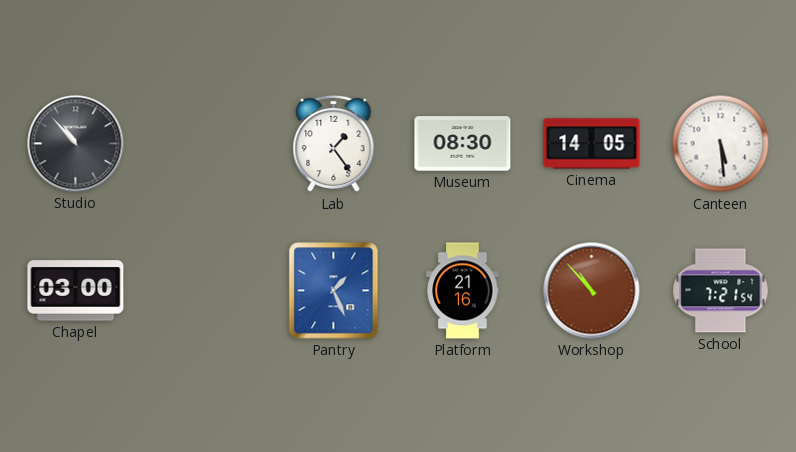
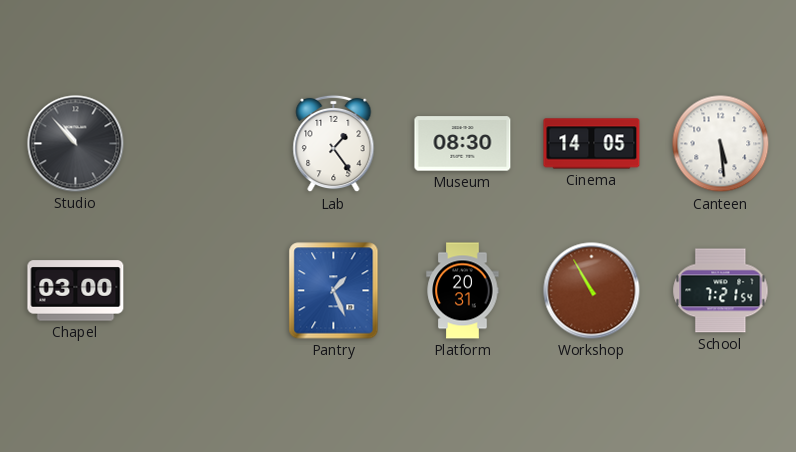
Platform: 21:16 -> 20:31 (463, 291)
Workshop: 10:53 -> 10:55 (592, 291)
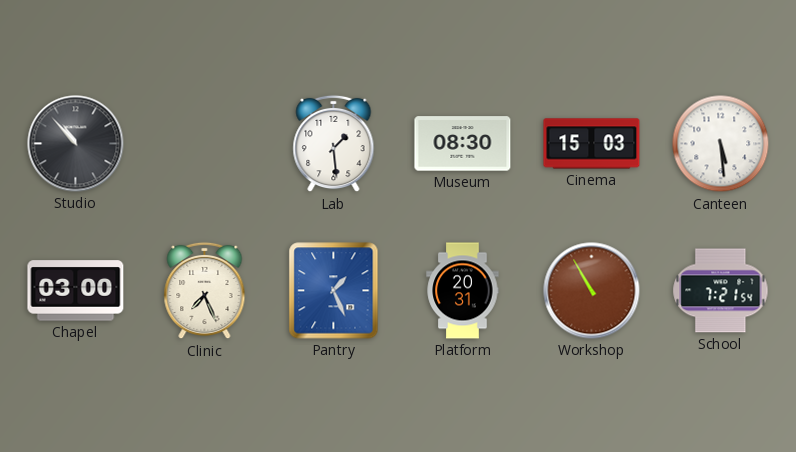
Lab: 1:24 -> 1:29 (334, 144)
Cinema: 14:05 -> 15:03 (592, 144)
Clinic: none -> 7:26 (205, 291)
